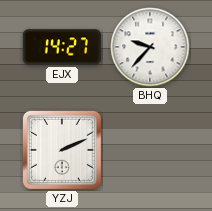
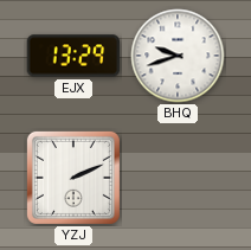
EJX: 14:27 -> 13:29 (73, 56)
BHQ: 9:37 -> 9:42 (178, 56)
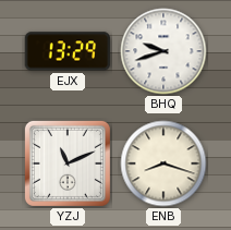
YZJ: 2:11 -> 11:11 (68, 164)
ENB: none -> 8:18 (163, 164)
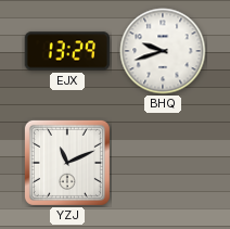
ENB: 8:18 -> none (163, 164)
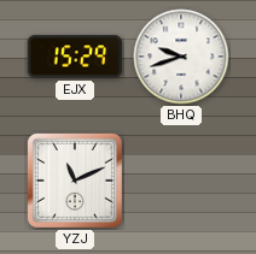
EJX: 13:29 -> 15:29 (75, 57)
